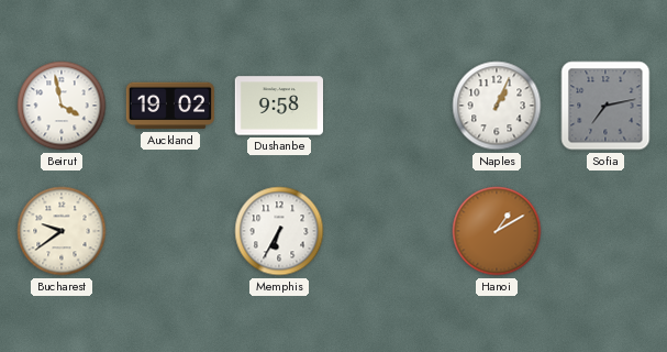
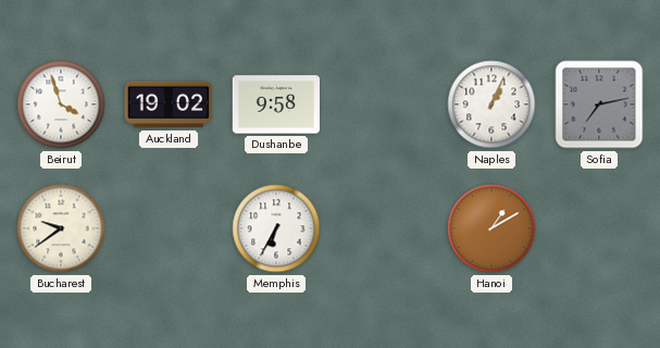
Beirut: 3:58 -> 3:57 (61, 104)
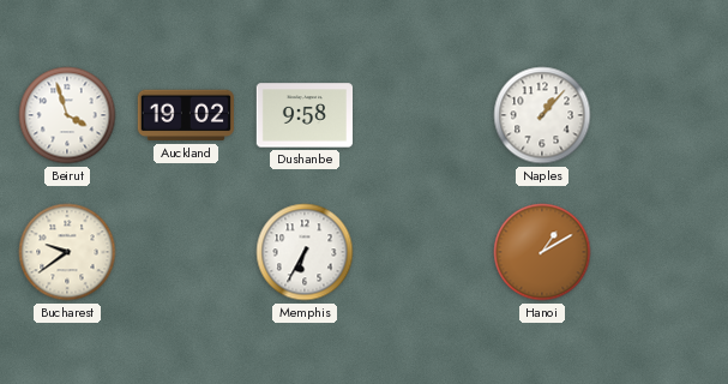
Naples: 1:04 -> 1:07 (542, 115)
Sofia: 7:13 -> none (599, 104)
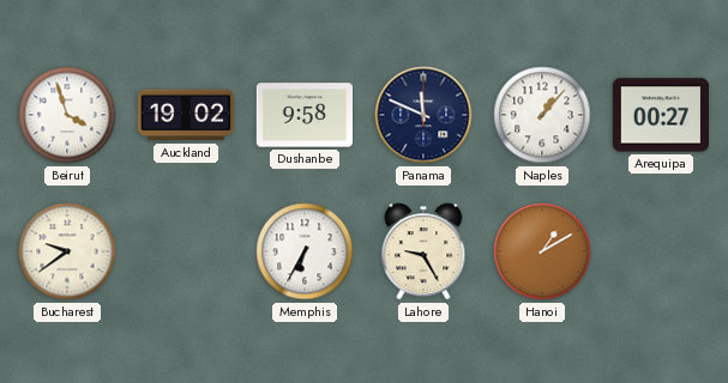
Panama: none -> 11:49 (423, 115)
Arequipa: none -> 00:27 (660, 115)
Lahore: none -> 9:25 (423, 251)
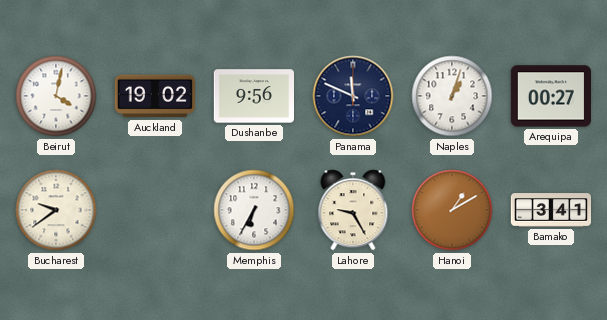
Beirut: 3:57 -> 4:02 (56, 96)
Dushanbe: 9:58 -> 9:56 (253, 96)
Naples: 1:07 -> 1:03 (452, 96)
Bamako: none -> 3:41 (550, 210)
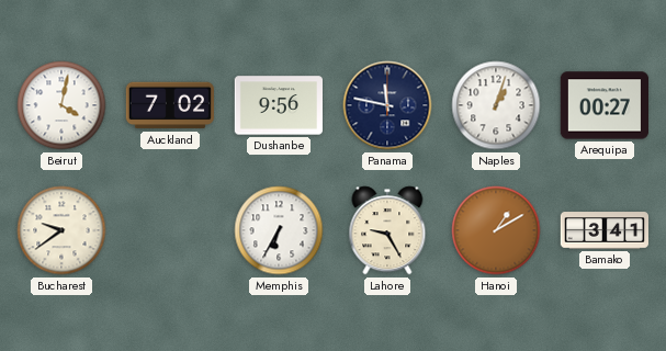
Auckland: 19:02 -> 7:02 (170, 105)
Panama: 11:49 -> 11:47 (387, 105)
